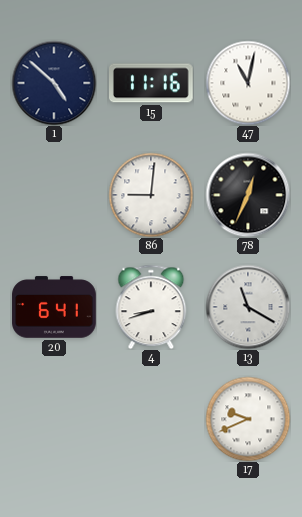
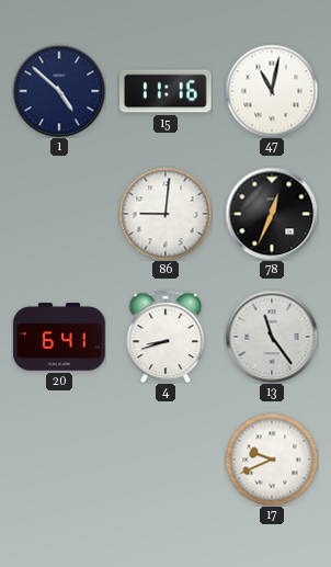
13: 11:20 -> 11:24 (272, 337)
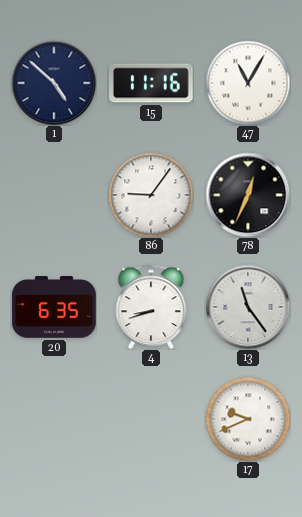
47: 11:02 -> 11:05 (248, 83)
86: 9:01 -> 9:06 (151, 195)
20: 6:41 -> 6:35 (54, 307)
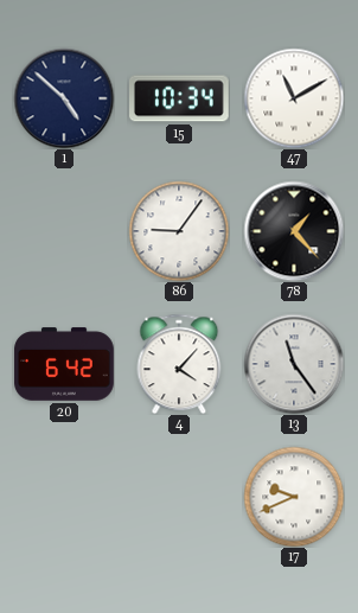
15: 11:16 -> 10:34 (180, 98)
47: 11:05 -> 11:10 (294, 98)
78: 12:34 -> 1:23 (294, 231)
20: 6:35 -> 6:42 (64, 364)
4: 8:42 -> 4:07 (179, 364)
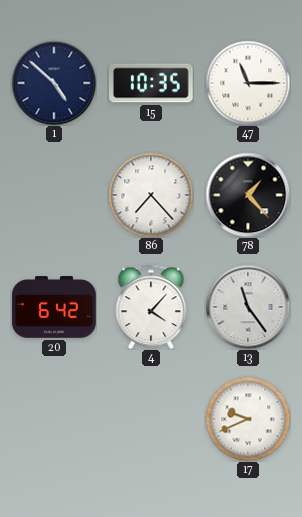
15: 10:34 -> 10:35 (152, 83)
47: 11:10 -> 11:15 (248, 83)
86: 9:06 -> 7:23 (151, 195)
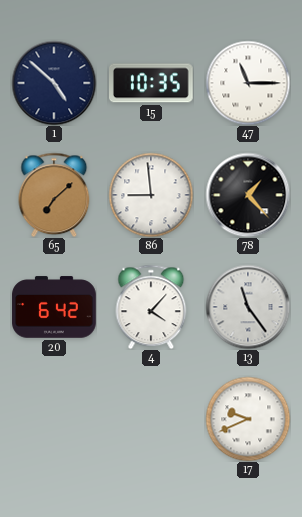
65: none -> 7:08 (54, 195)
86: 7:23 -> 8:59 (151, 195)
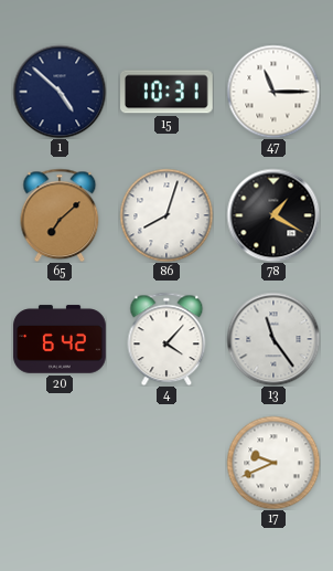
15: 10:35 -> 10:31 (168, 92)
86: 8:59 -> 8:03 (166, 215)
78: 1:23 -> 1:20 (273, 215)
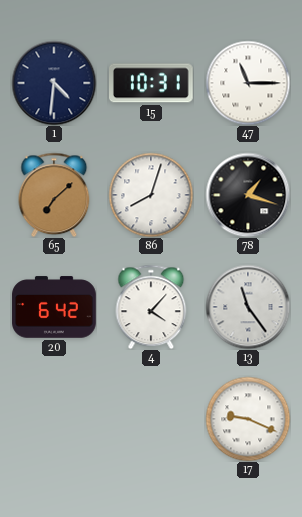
1: 4:52 -> 4:31 (54, 83)
78: 1:20 -> 1:18 (248, 195)
17: 9:41 -> 9:19 (248, 419)
